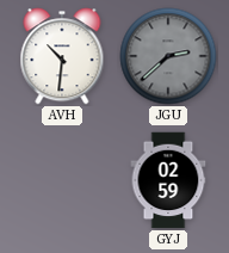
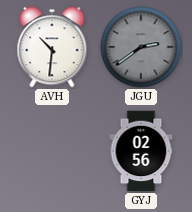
JGU: 2:38 -> 2:39 (141, 47)
GYJ: 02:59 -> 02:56 (141, 151)
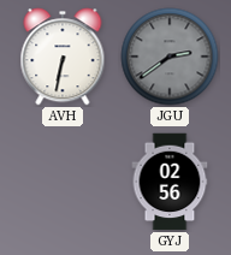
AVH: 10:31 -> 6:32 (63, 57)
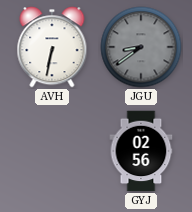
JGU: 2:39 -> 8:39 (141, 47)
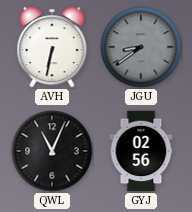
QWL: none -> 11:04 (52, 151)
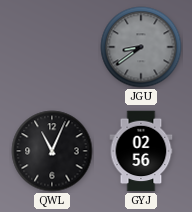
AVH: 6:32 -> none (52, 47)
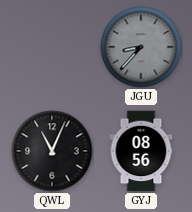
JGU: 8:39 -> 8:37 (141, 47)
GYJ: 02:56 -> 08:56 (141, 151)
